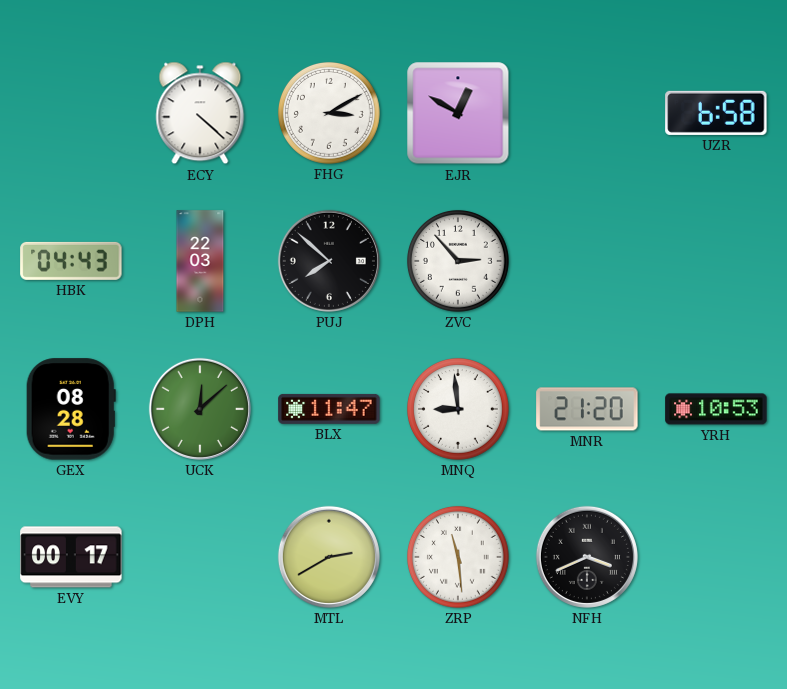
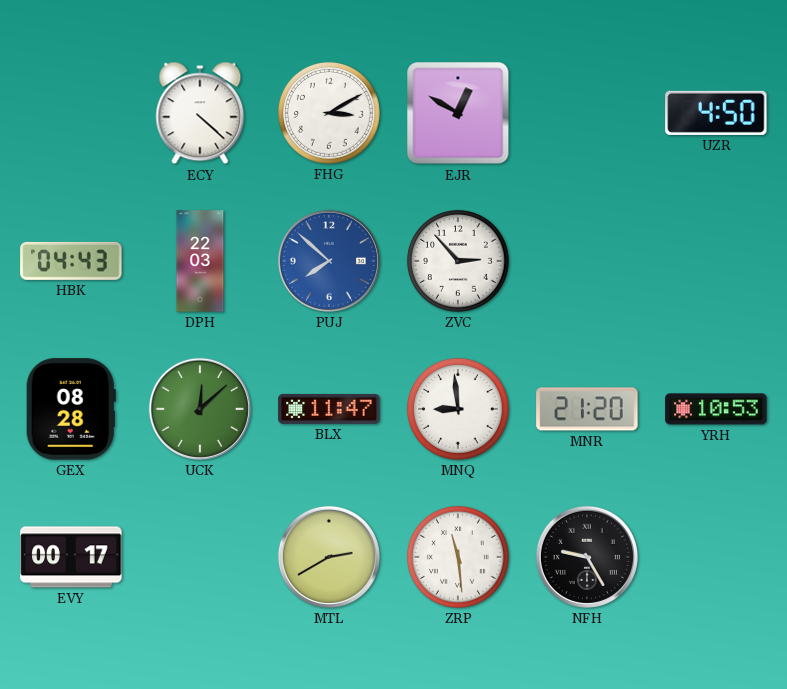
UZR: 6:58 -> 4:50 (716, 113)
PUJ dial: black -> blue (329, 261)
NFH: 3:41 -> 9:25 (587, 557)
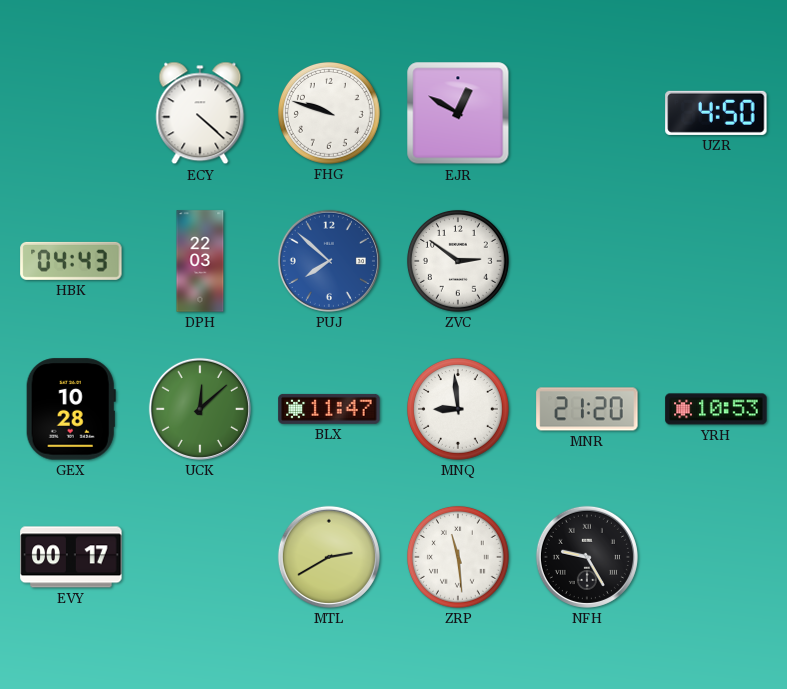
FHG: 3:10 -> 9:48 (329, 113)
ZVC: 2:53 -> 2:51 (458, 261)
GEX: 08:28 -> 10:28 (71, 409)
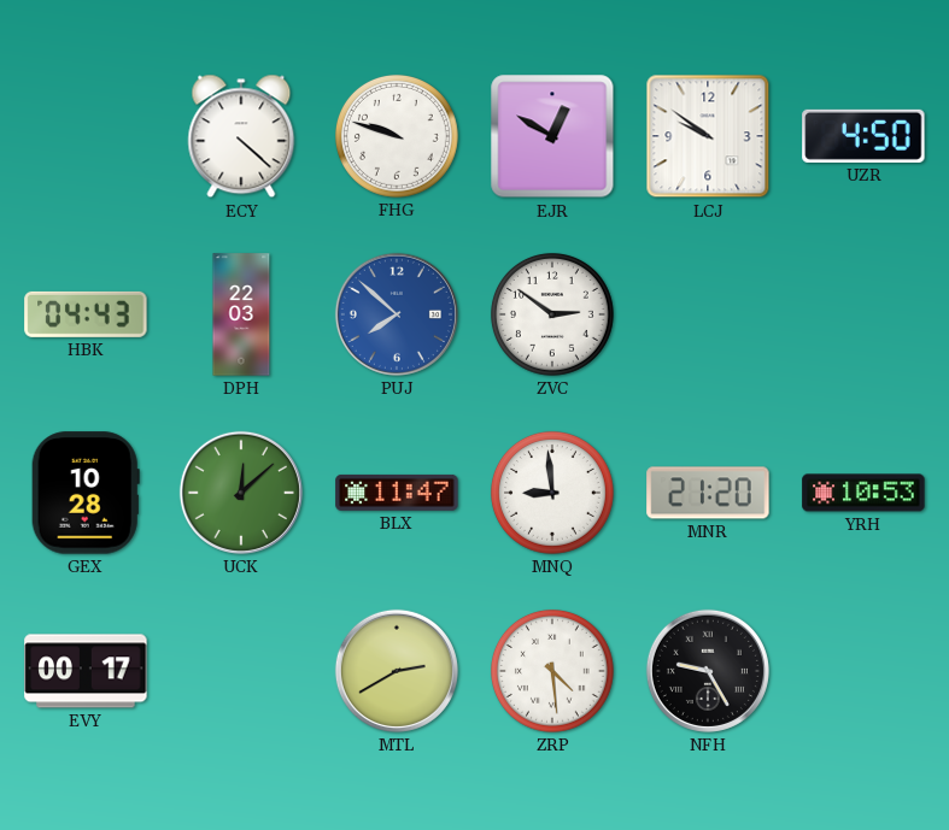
LCJ: none -> 9:51 (708, 136)
ZRP: 11:29 -> 4:29 (552, 671)
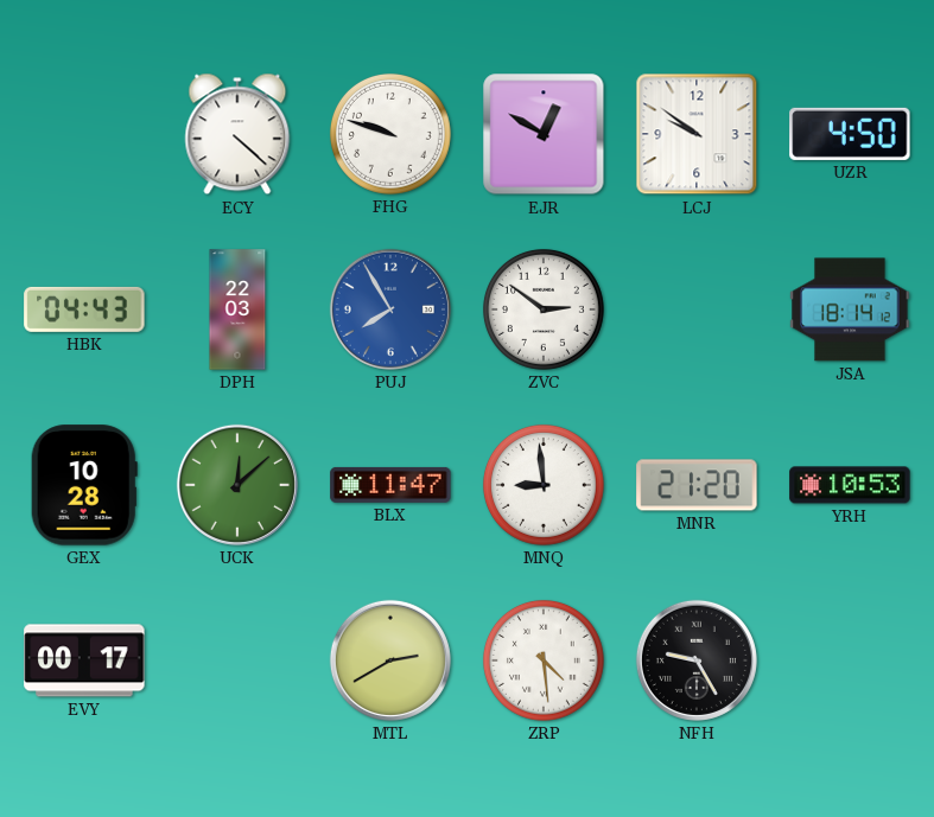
PUJ: 7:52 -> 7:55 (390, 309)
JSA: none -> 18:14 (850, 309)
